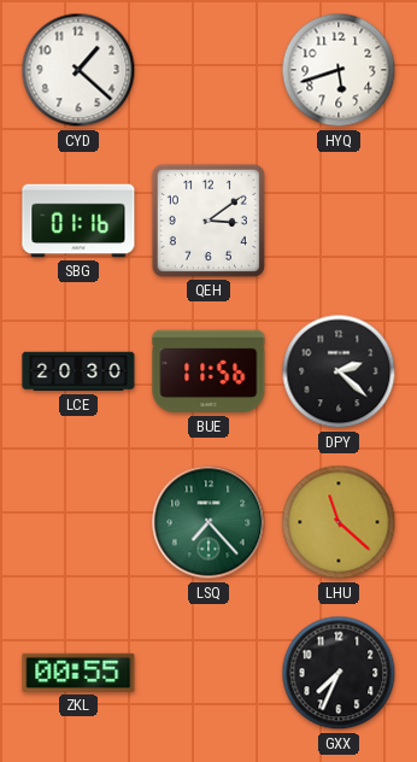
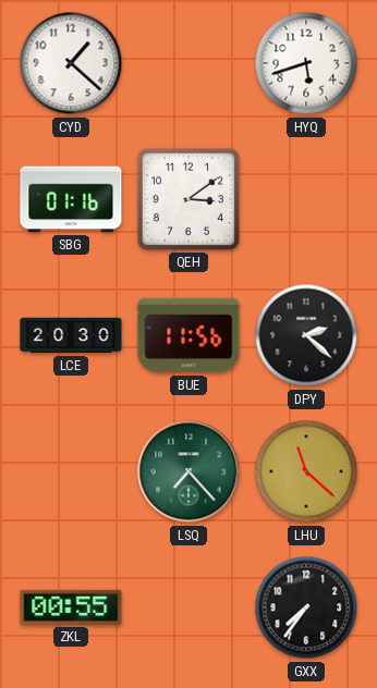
GXX: 7:34 -> 7:36 (306, 607)
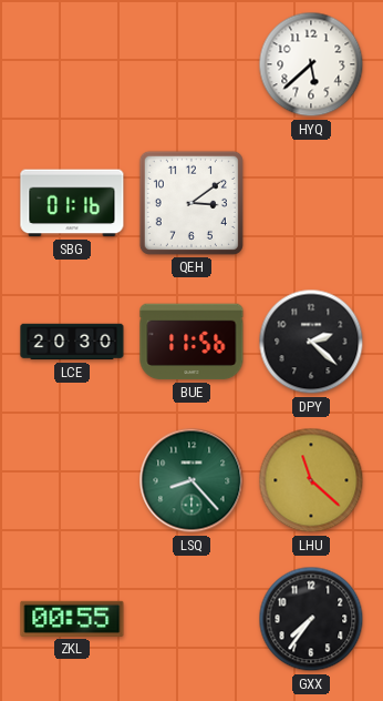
CYD: 1:22 -> none (71, 63)
HYQ: 5:42 -> 5:38 (311, 64)
LSQ: 7:23 -> 8:23 (191, 480)
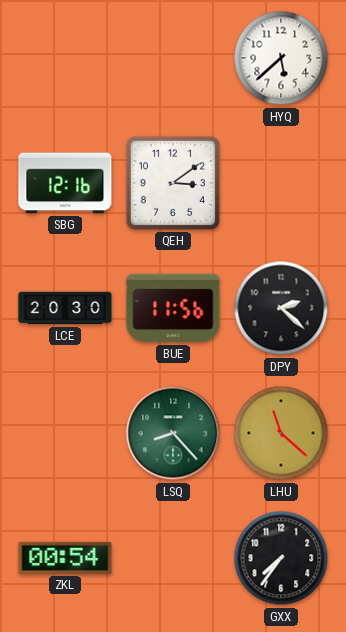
SBG: 01:16 -> 12:16 (65, 183)
ZKL: 00:55 -> 00:54 (65, 558)
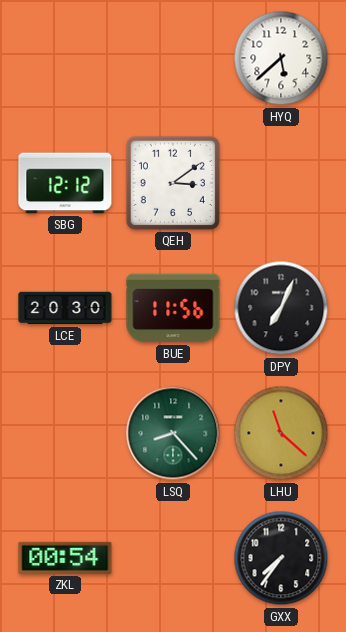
SBG: 12:16 -> 12:12 (65, 183)
DPY: 2:22 -> 7:04 (281, 308)
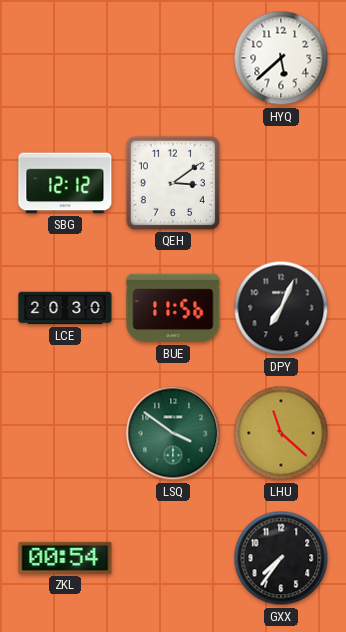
LSQ: 8:23 -> 3:51 (173, 433)
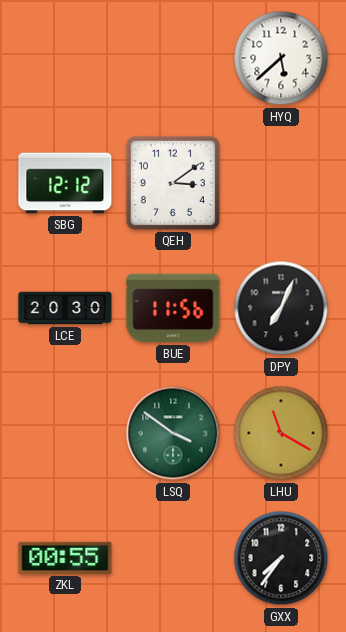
LHU: 11:22 -> 11:20 (281, 433)
ZKL: 00:54 -> 00:55 (65, 558)
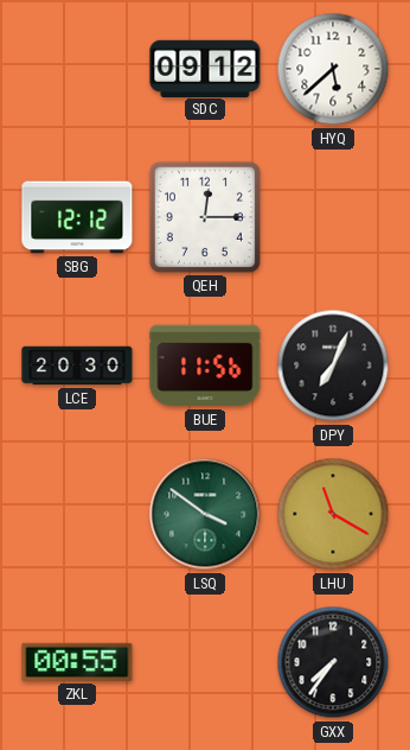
SDC: none -> 09:12 (205, 68)
QEH: 3:09 -> 12:15 (205, 217)
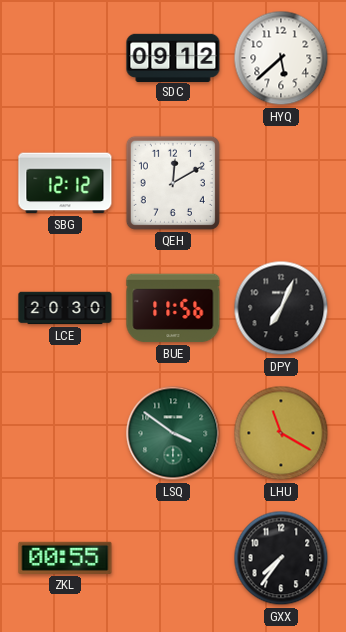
QEH: 12:15 -> 12:10 (173, 183)
